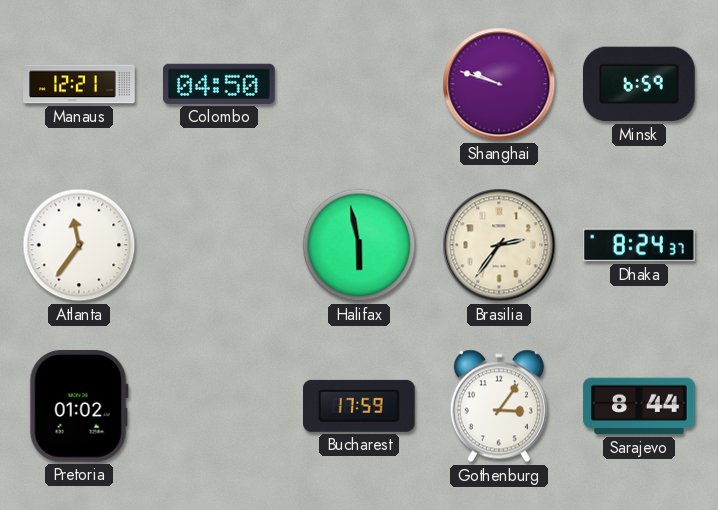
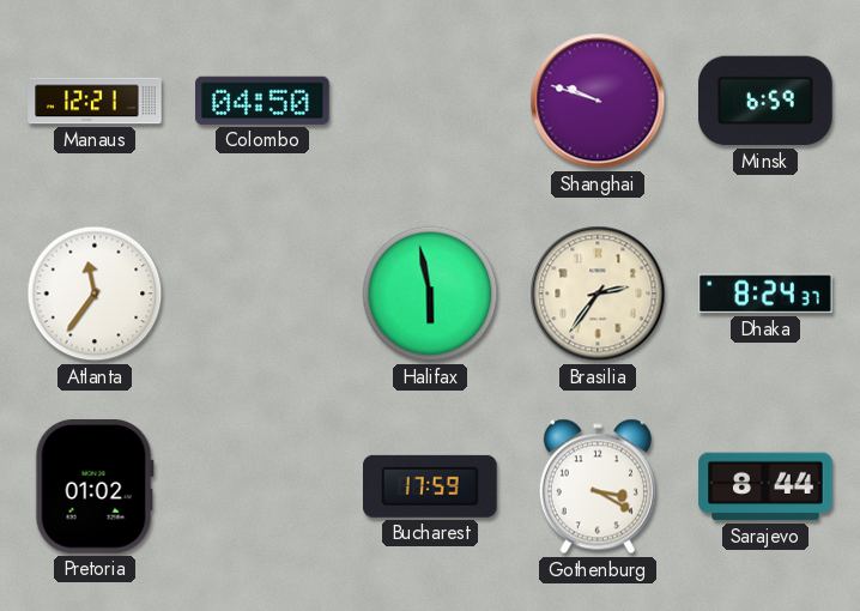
Gothenburg: 3:06 -> 3:20 (598, 486)
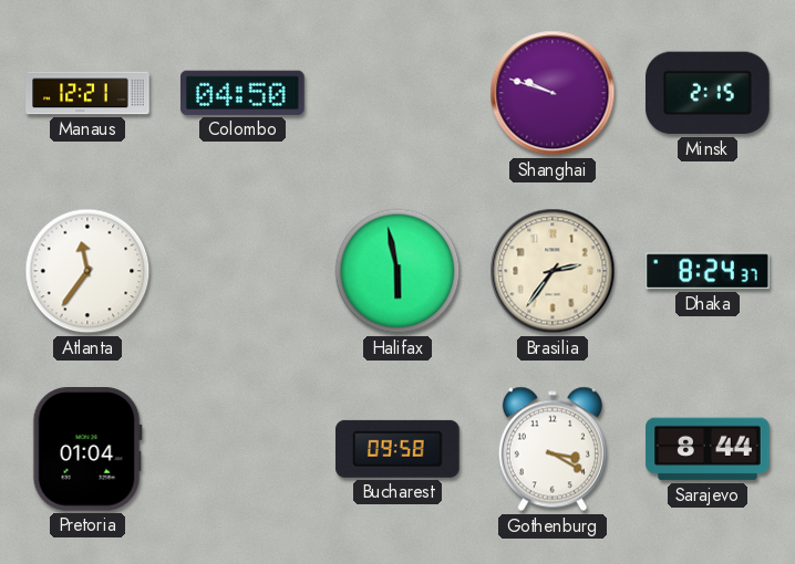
Minsk: 6:59 -> 2:15 (709, 93)
Pretoria: 01:02 -> 01:04 (87, 450)
Bucharest: 17:59 -> 09:58 (399, 449)
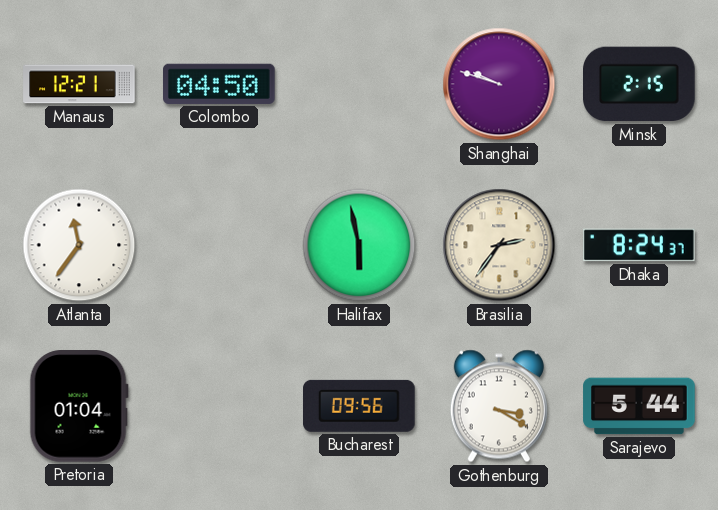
Bucharest: 09:58 -> 09:56 (360, 406)
Sarajevo: 8:44 -> 5:44 (639, 406)
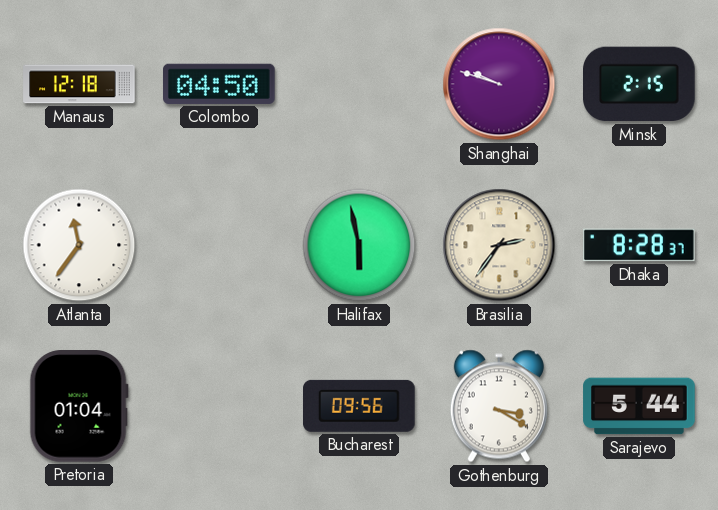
Manaus: 12:21 -> 12:18 (79, 84)
Dhaka: 8:24 -> 8:28 (640, 245)
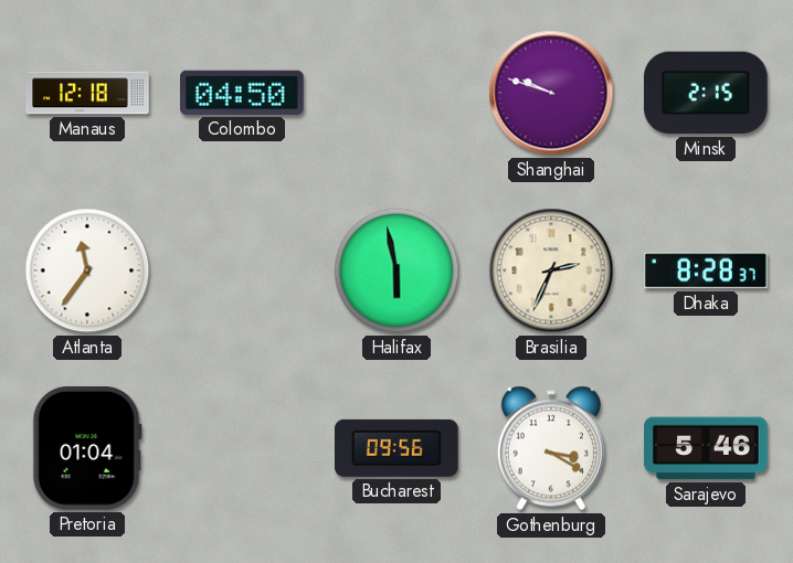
Brasilia: 2:36 -> 2:34 (551, 270)
Sarajevo: 5:44 -> 5:46 (706, 448)
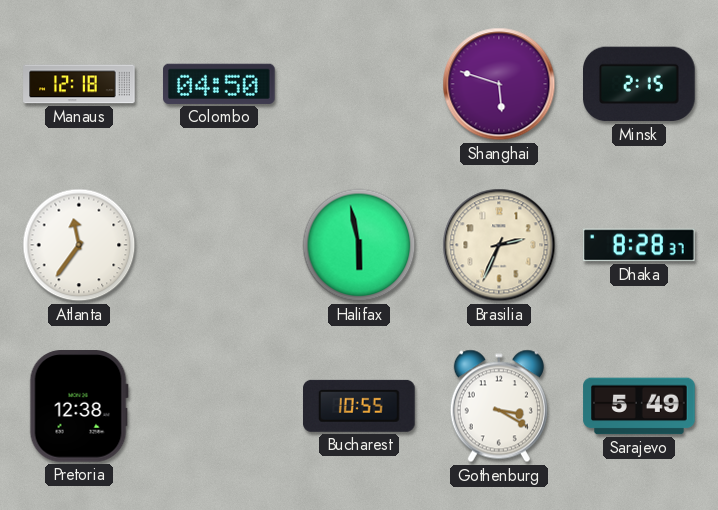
Shanghai: 9:48 -> 5:48 (499, 84)
Pretoria: 01:04 -> 12:38 (79, 407)
Bucharest: 09:56 -> 10:55 (360, 406)
Sarajevo: 5:46 -> 5:49 (639, 406)
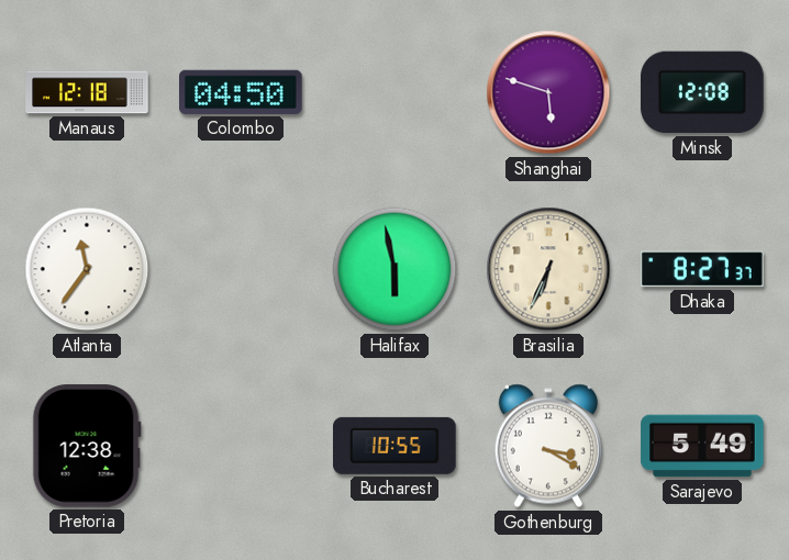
Minsk: 2:15 -> 12:08 (703, 92)
Brasilia: 2:34 -> 6:34 (548, 269)
Dhaka: 8:28 -> 8:27 (703, 269)
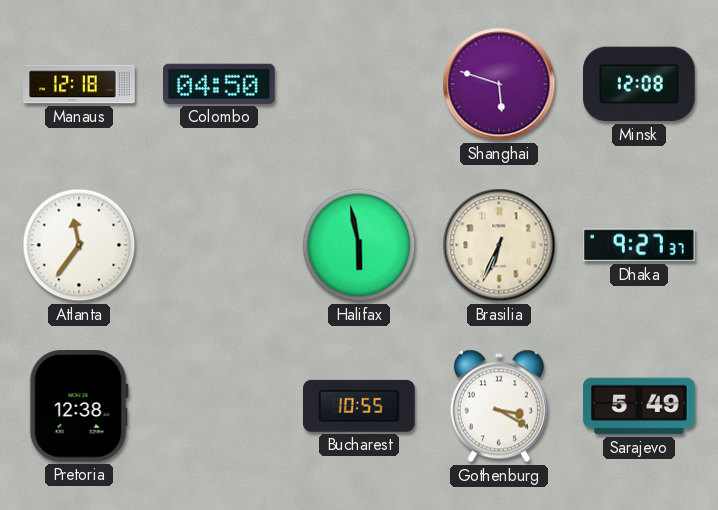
Dhaka: 8:27 -> 9:27 (640, 245)
